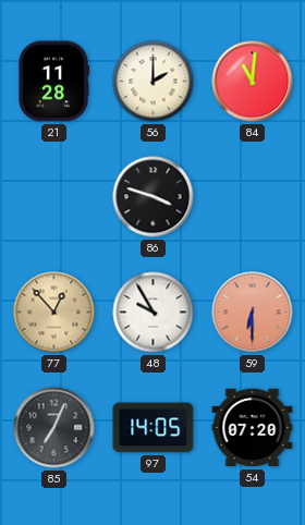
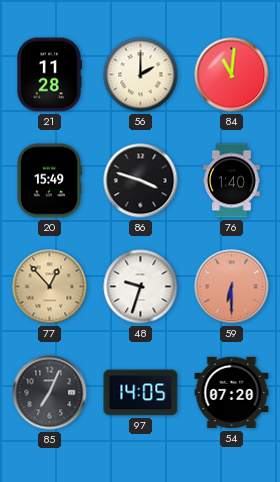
20: none -> 15:49 (50, 181)
76: none -> 1:40 (232, 181)
48: 9:55 -> 9:33 (141, 287)
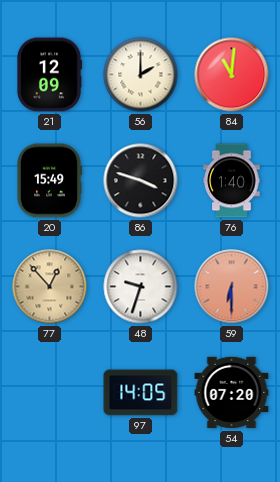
21: 11:28 -> 12:09 (48, 75)
85: 7:04 -> none (50, 393)
